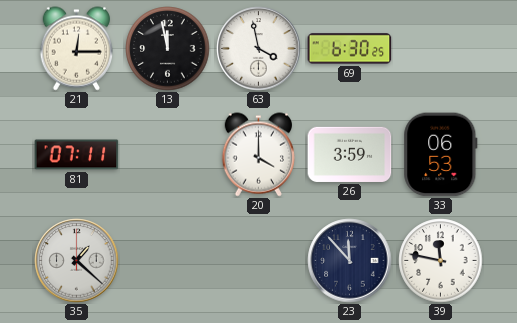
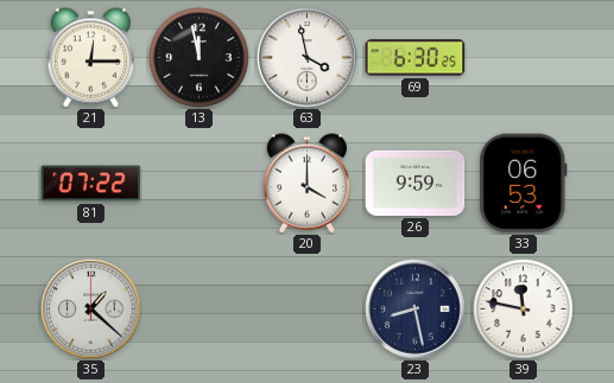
81: 07:11 -> 07:22 (91, 184)
26: 3:59 -> 9:59 (416, 183)
23: 11:53 -> 8:28 (416, 309)
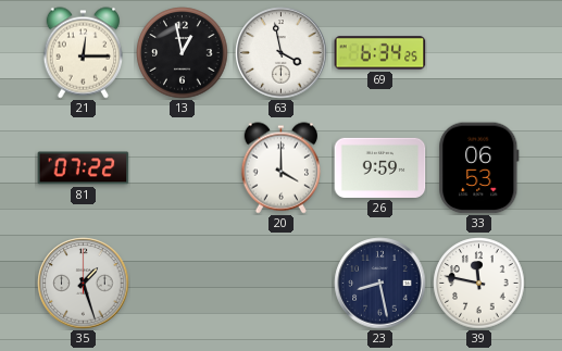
13: 11:58 -> 12:58 (183, 53)
69: 6:30 -> 6:34 (380, 53)
35: 1:22 -> 1:27 (84, 284)
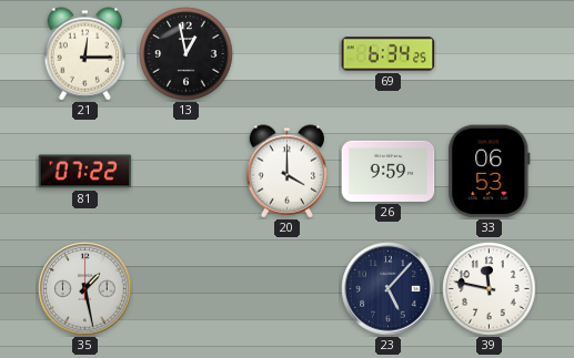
63: 3:58 -> none (282, 53)
35: 1:27 -> 1:28 (85, 289)
23: 8:28 -> 5:07 (389, 289)
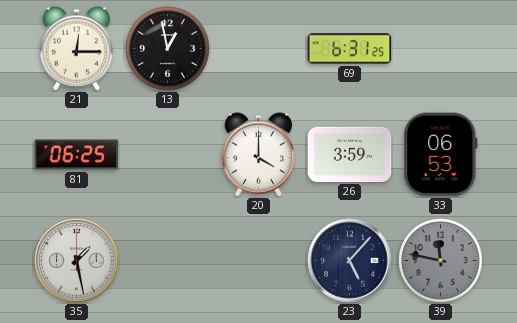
69: 6:34 -> 6:31 (350, 49)
81: 07:22 -> 06:25 (77, 155)
26: 9:59 -> 3:59 (350, 154)
39 dial: white -> grey (441, 261)
